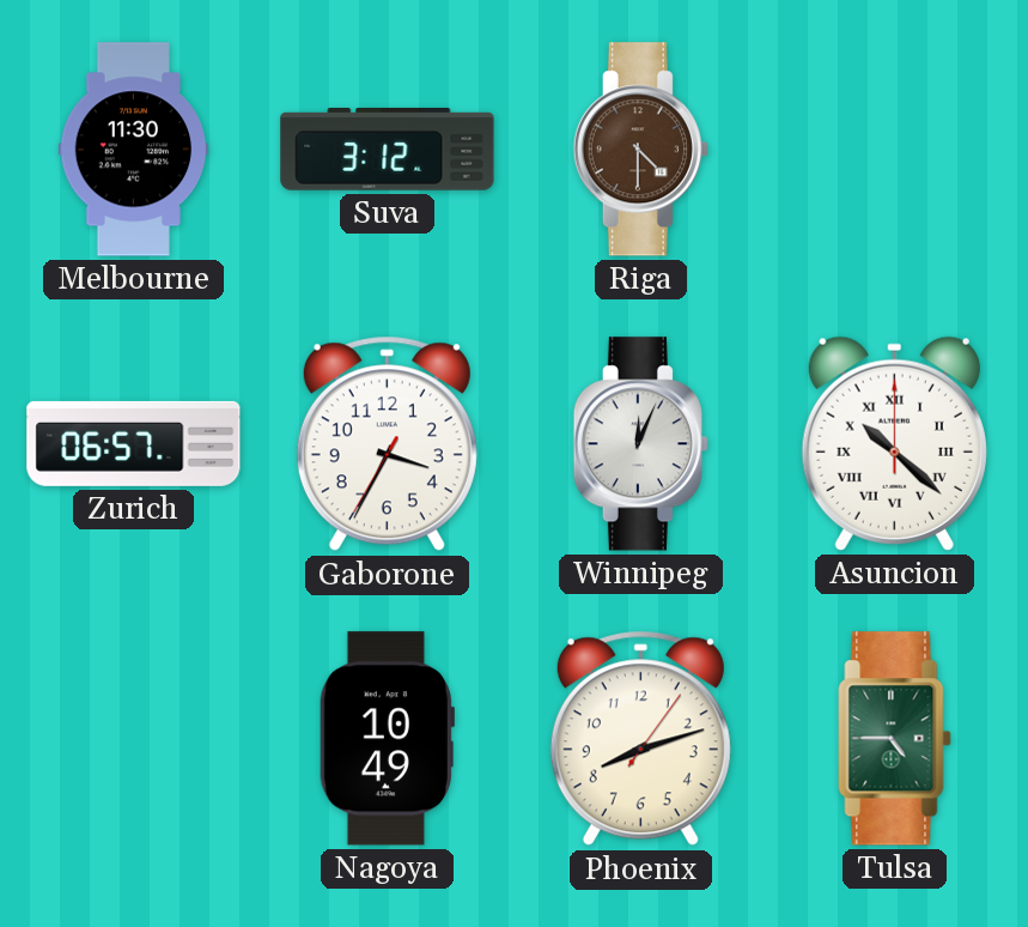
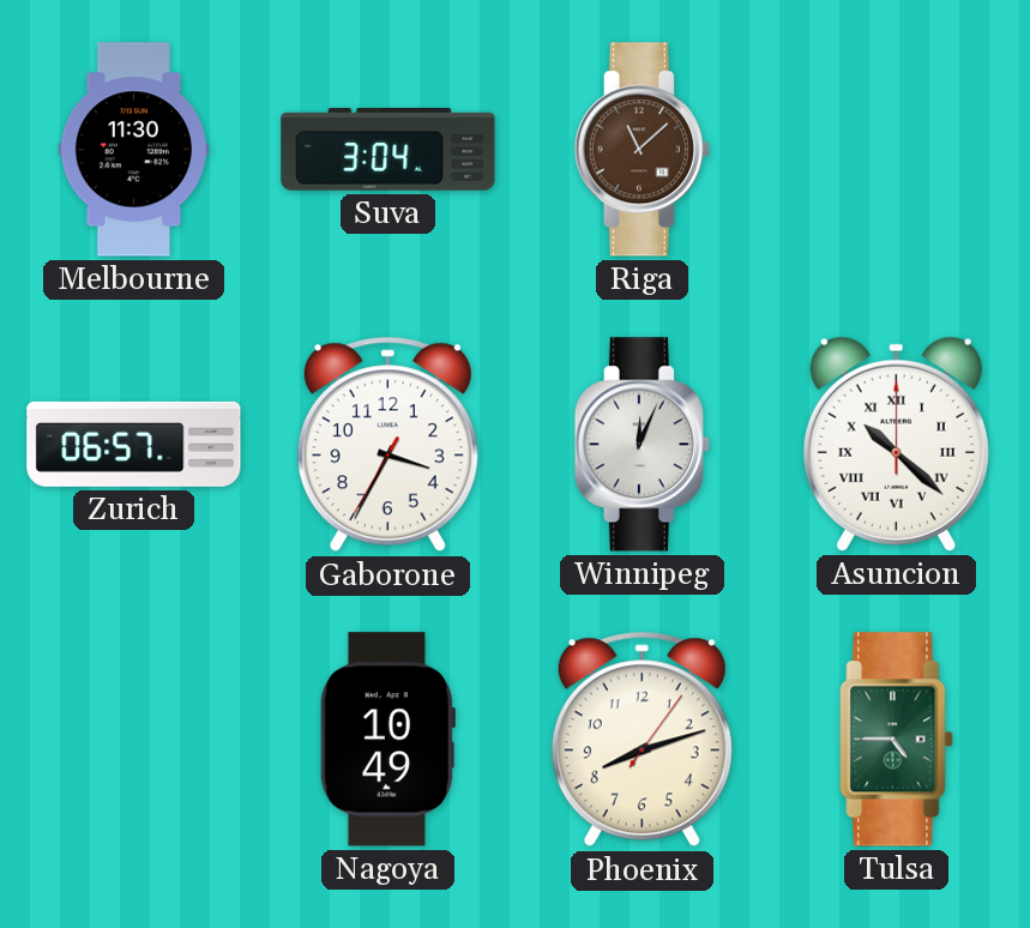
Suva: 3:12 -> 3:04 (388, 150)
Riga: 4:30 -> 11:08 (642, 150)
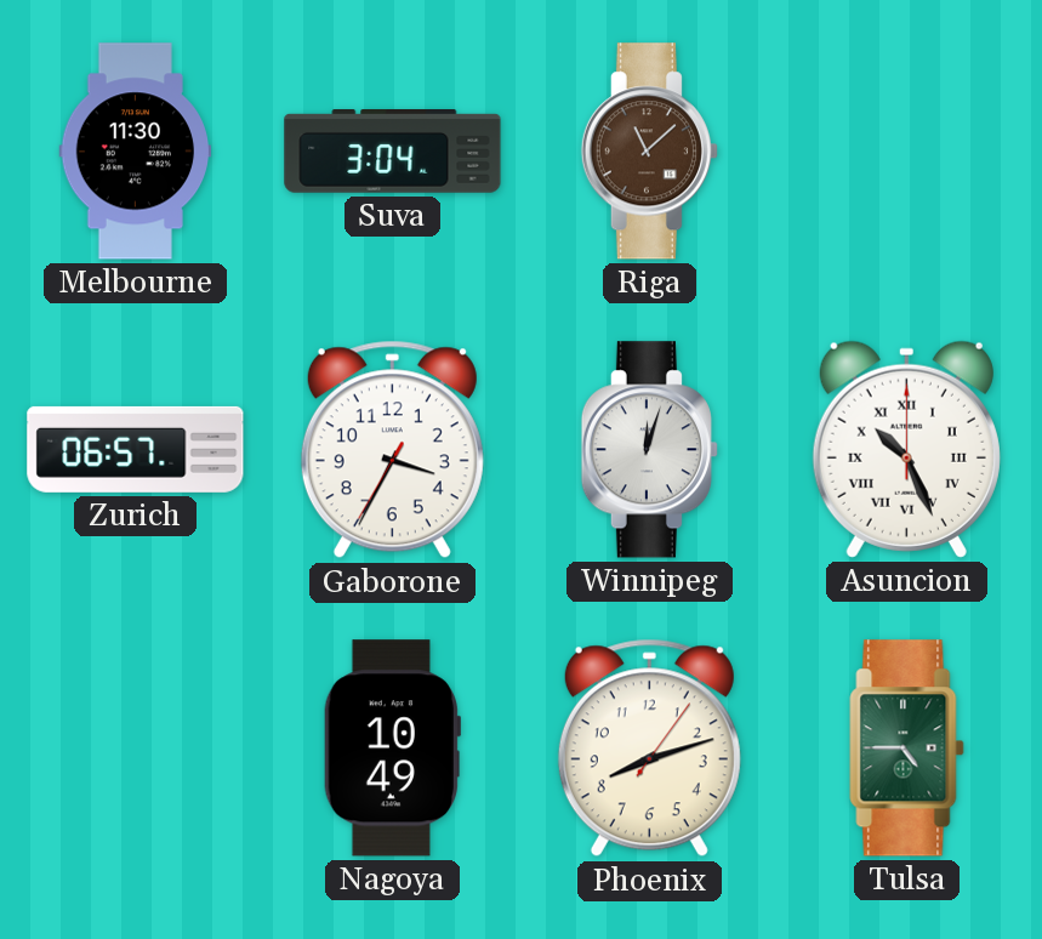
Winnipeg: 12:04 -> 12:03 (649, 450)
Asuncion: 10:22 -> 10:26 (906, 449)
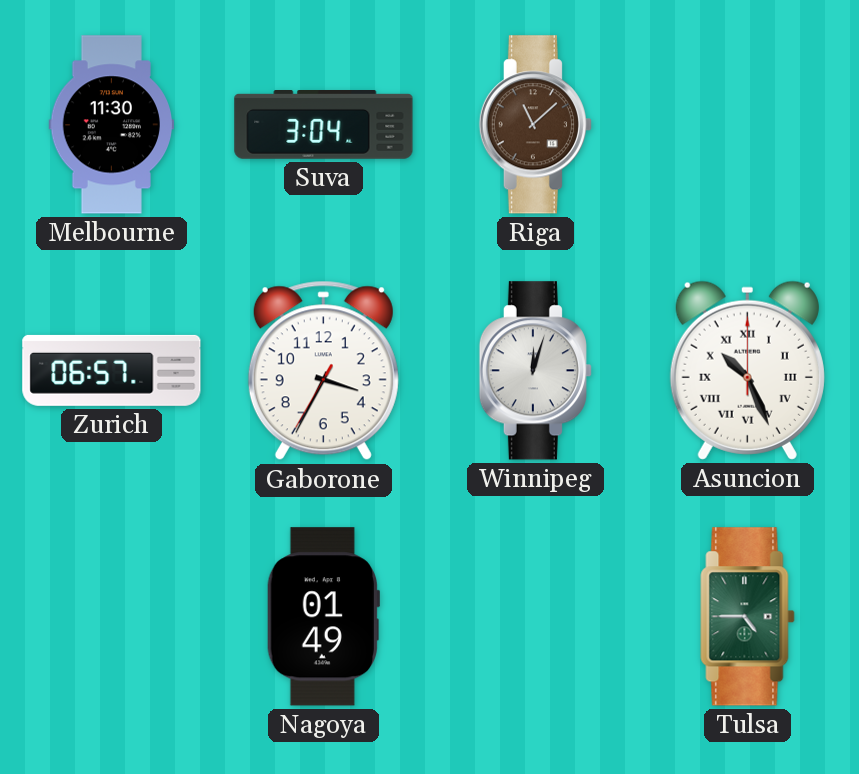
Nagoya: 10:49 -> 01:49 (322, 617)
Phoenix: 8:12 -> none (649, 749)
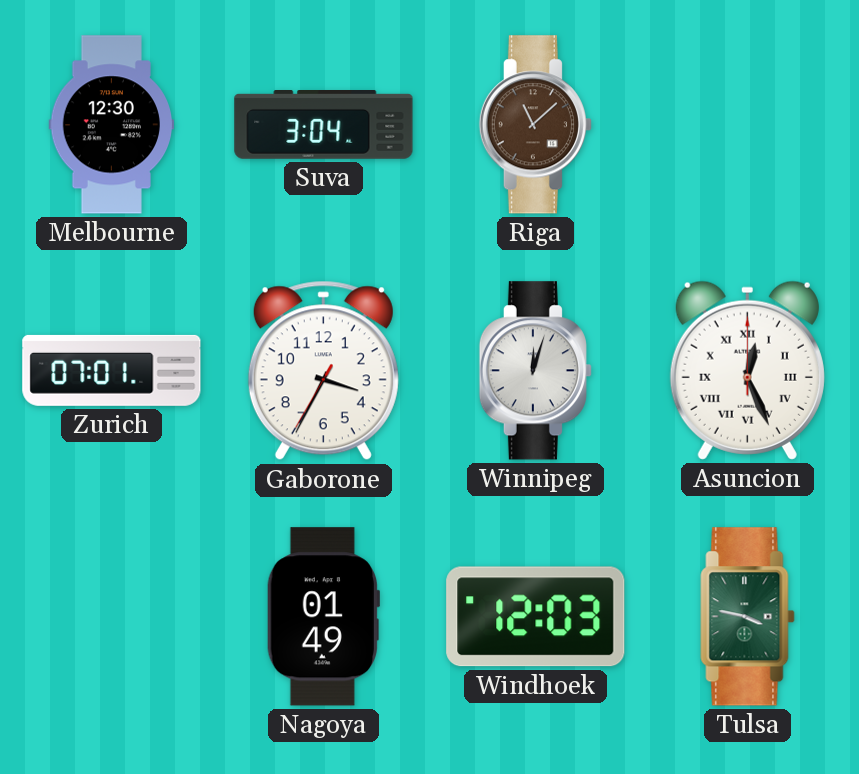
Melbourne: 11:30 -> 12:30 (112, 125)
Zurich: 06:57 -> 07:01 (112, 370)
Asuncion: 10:26 -> 12:26 (747, 370)
Windhoek: none -> 12:03 (536, 617)
Tulsa: 4:45 -> 3:47 (748, 617)
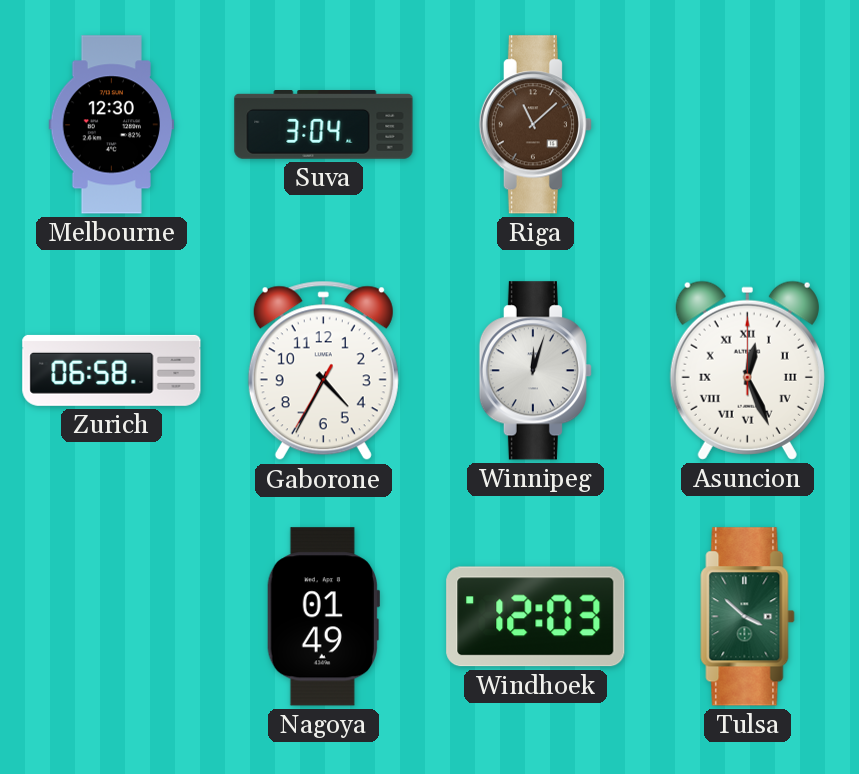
Zurich: 07:01 -> 06:58 (112, 370)
Gaborone: 3:34 -> 4:34 (323, 371)
Tulsa: 3:47 -> 3:52 (748, 617)
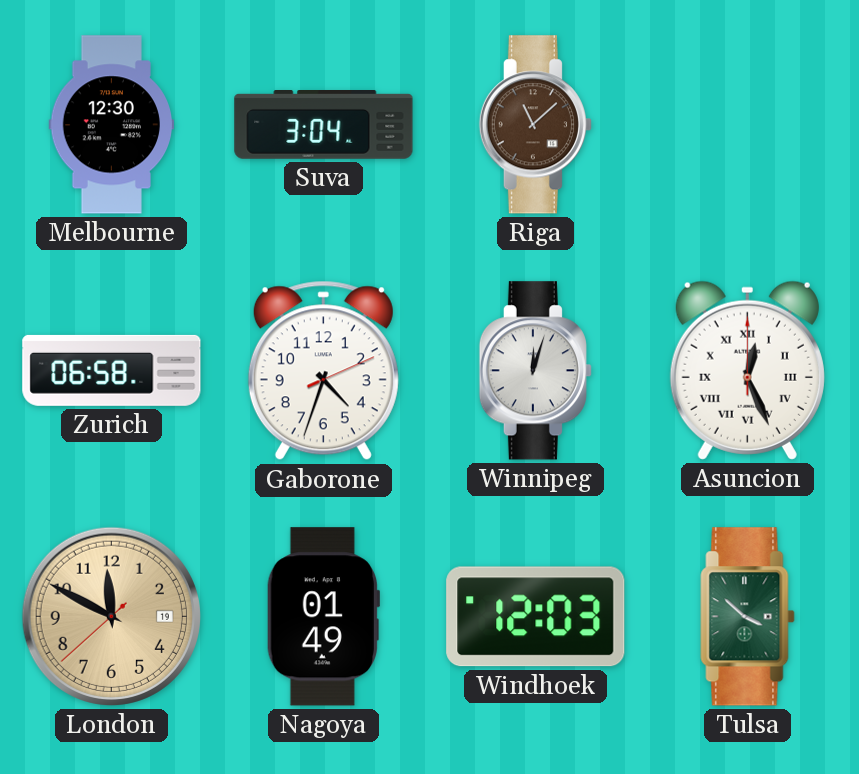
Gaborone: 4:34 -> 4:33 (323, 371)
London: none -> 11:49 (111, 616)
